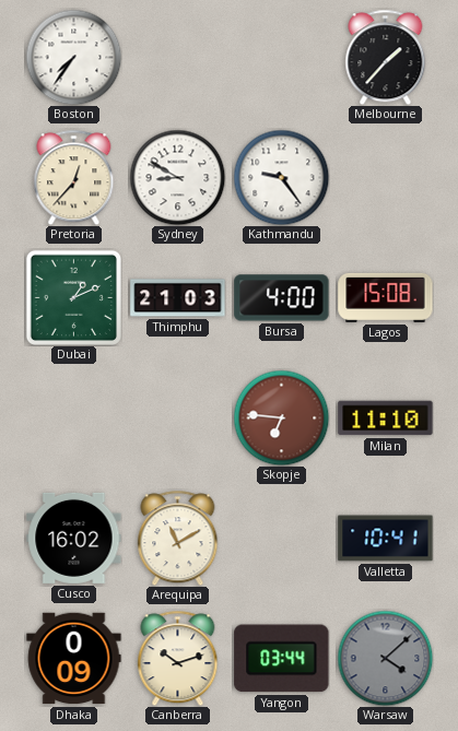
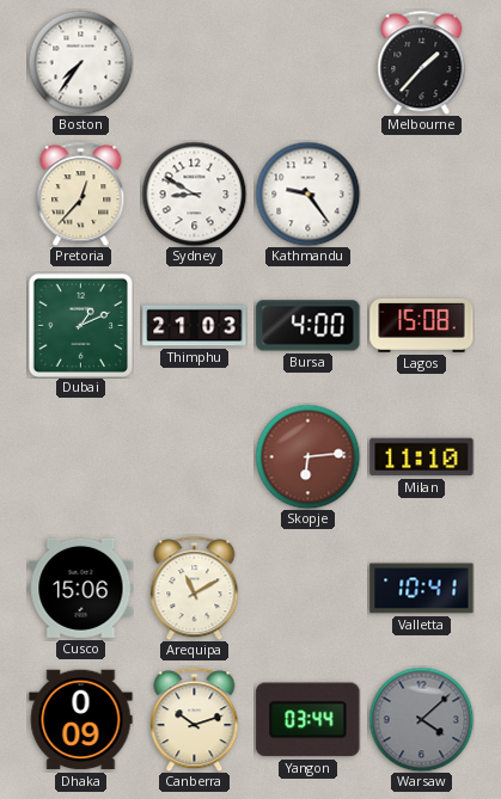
Skopje: 6:46 -> 6:14 (307, 456)
Cusco: 16:02 -> 15:06 (81, 588)
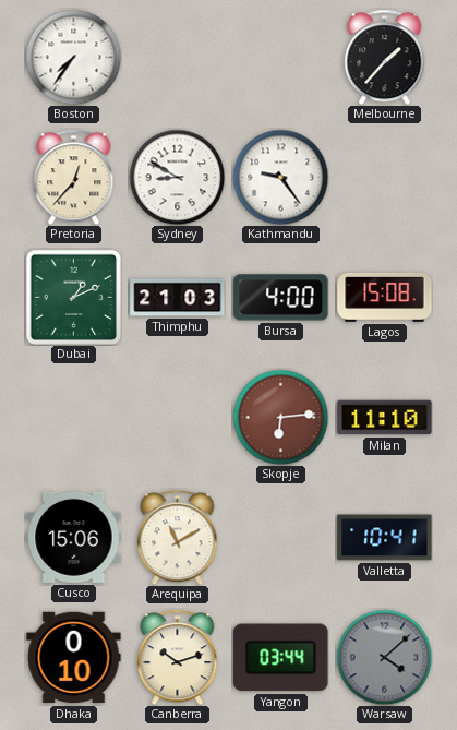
Dhaka: 0:09 -> 0:10 (74, 658)
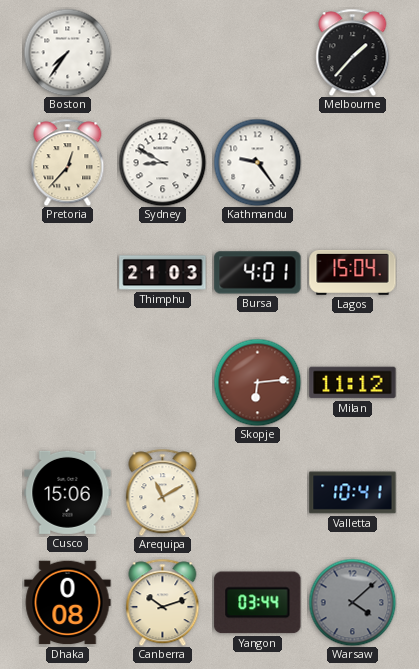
Dubai: 1:11 -> none (73, 297)
Bursa: 4:00 -> 4:01 (258, 273)
Lagos: 15:08 -> 15:04 (353, 272)
Milan: 11:10 -> 11:12 (353, 383)
Dhaka: 0:10 -> 0:08 (68, 603)
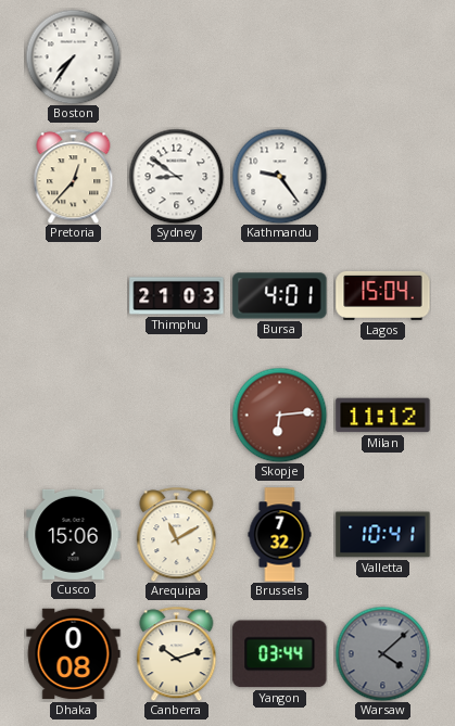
Melbourne: 1:37 -> none (353, 52)
Sydney: 8:50 -> 8:51 (176, 176)
Brussels: none -> 7:32 (280, 535)
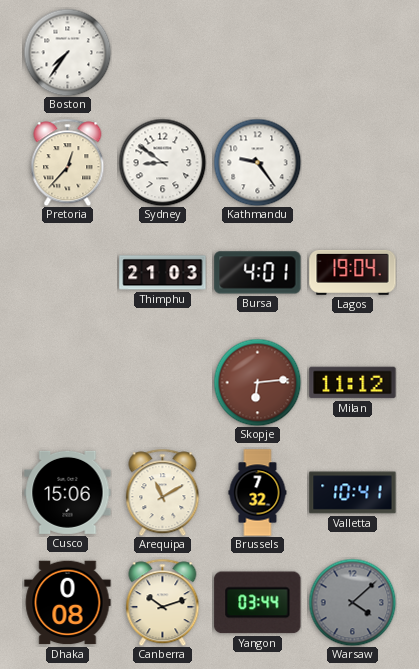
Lagos: 15:04 -> 19:04 (353, 272)
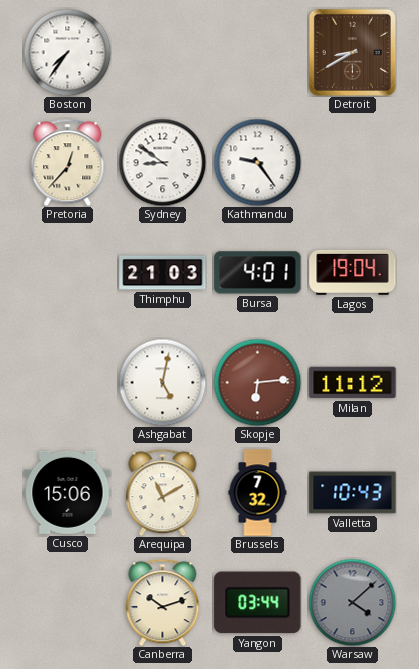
Detroit: none -> 8:40 (352, 52)
Ashgabat: none -> 5:02 (162, 382)
Valletta: 10:41 -> 10:43 (353, 493)
Dhaka: 0:08 -> none (68, 603)
